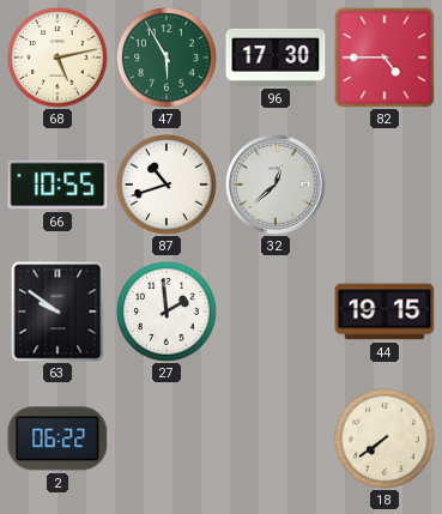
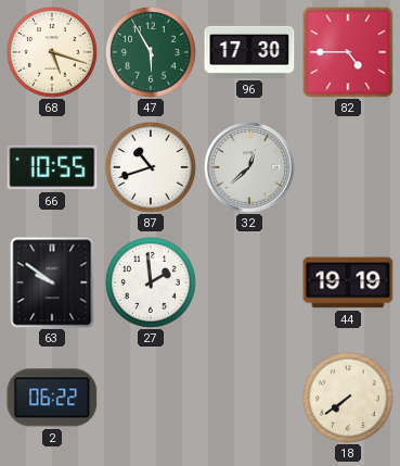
68: 5:13 -> 5:18 (53, 53)
44: 19:15 -> 19:19 (348, 282)
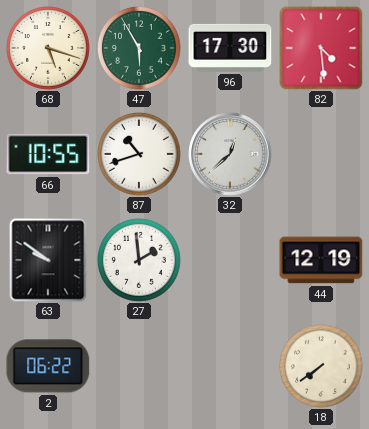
82: 4:45 -> 4:29 (321, 48)
44: 19:19 -> 12:19 (321, 260)
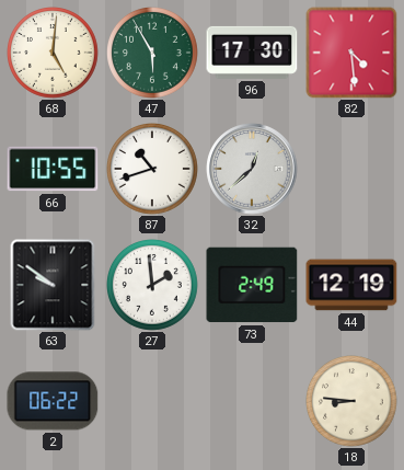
68: 5:18 -> 5:01 (54, 54)
73: none -> 2:49 (252, 285)
18: 7:39 -> 8:46 (353, 402)
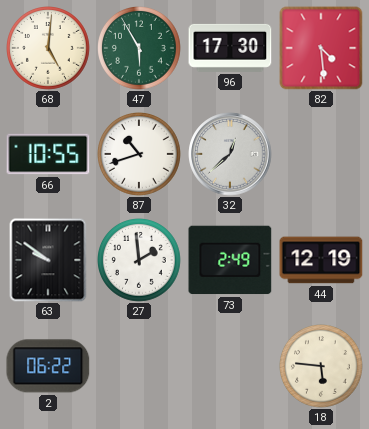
18: 8:46 -> 5:46 (322, 367)
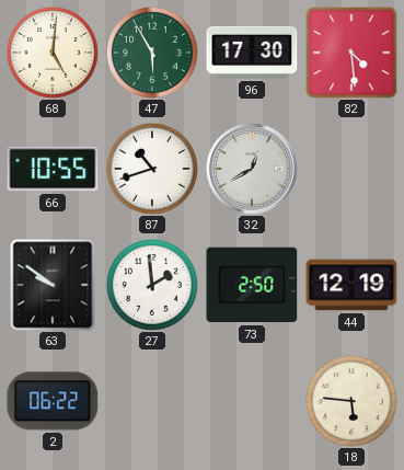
32: 12:38 -> 12:40 (252, 169)
73: 2:49 -> 2:50 (252, 285)
